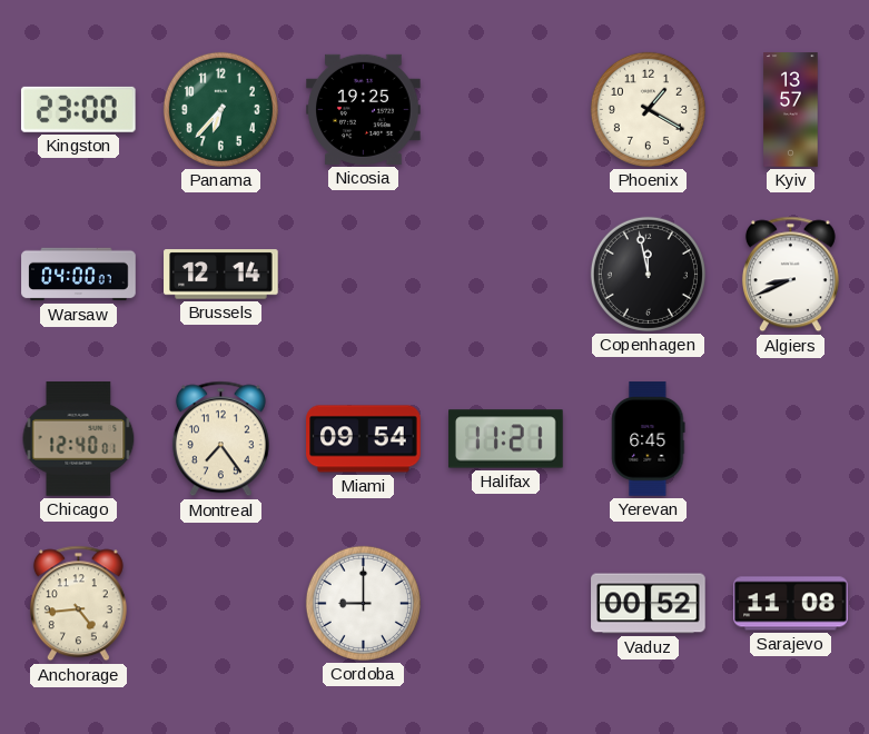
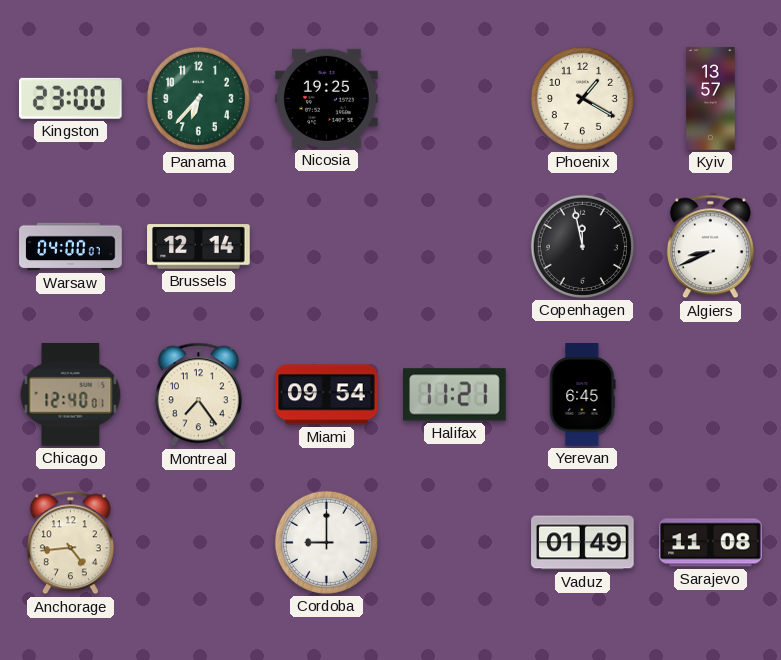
Vaduz: 00:52 -> 01:49 (583, 543)
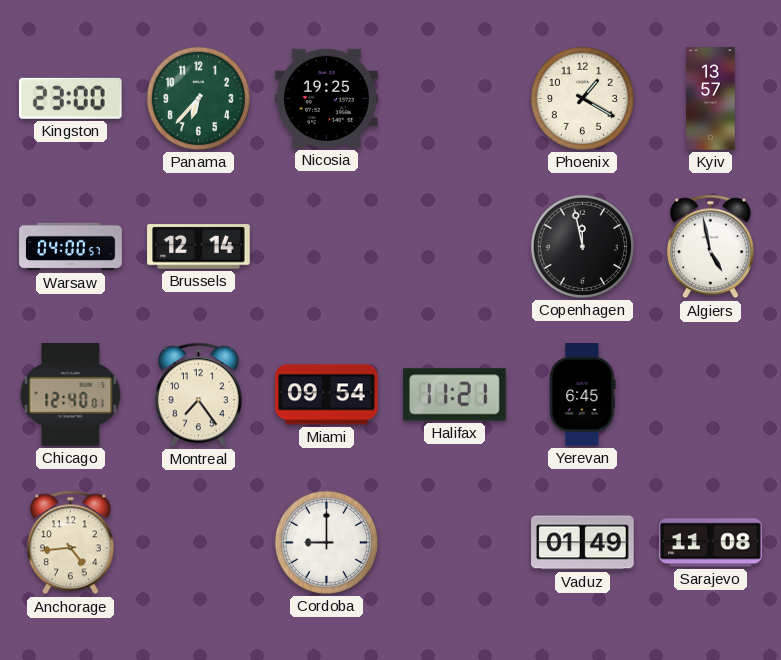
Warsaw: 04:00:07 -> 04:00:57 (71, 247)
Algiers: 8:41 -> 4:58 (710, 247)
